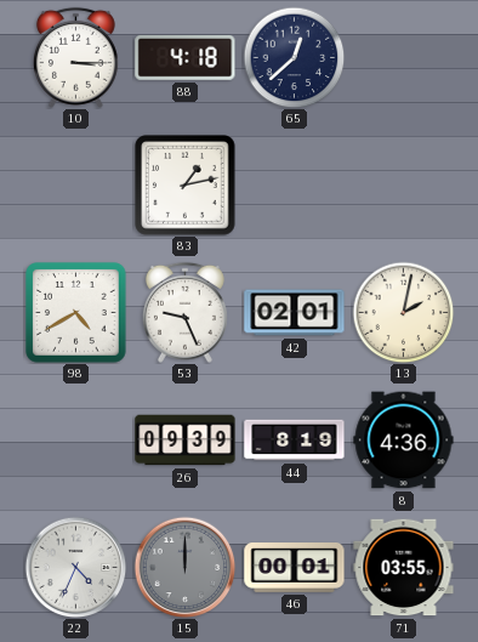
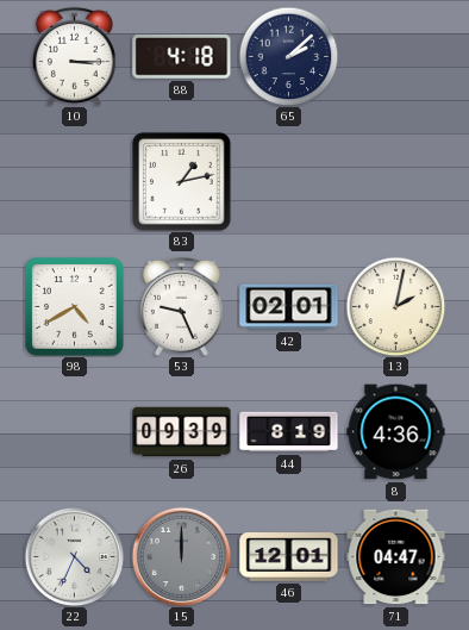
65: 12:38 -> 2:08 (288, 56)
46: 00:01 -> 12:01 (289, 557)
71: 03:55 -> 04:47 (396, 557)
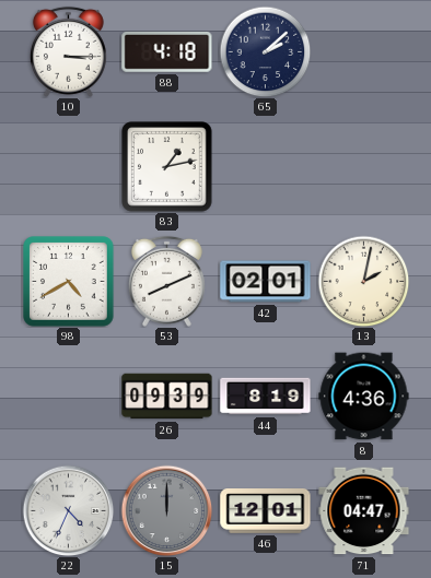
53: 9:26 -> 8:11 (166, 281)
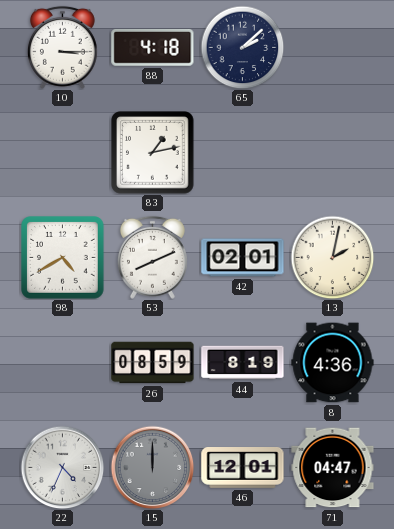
26: 09:39 -> 08:59 (153, 363)
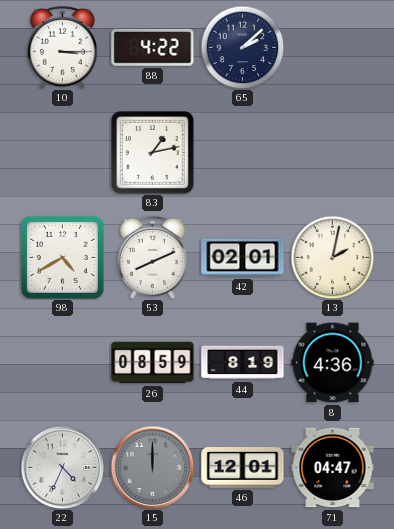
88: 4:18 -> 4:22 (153, 47)
